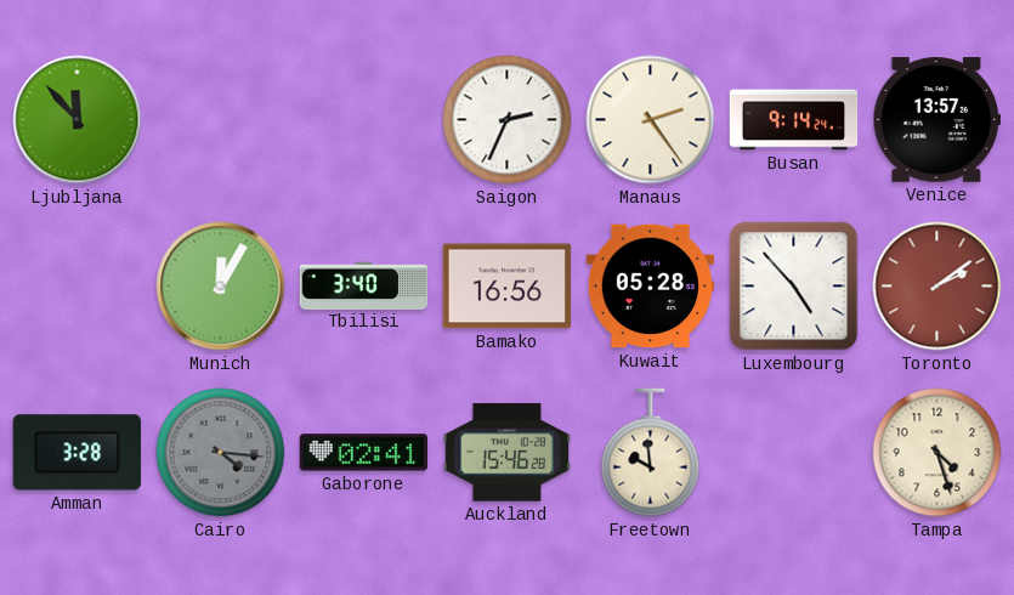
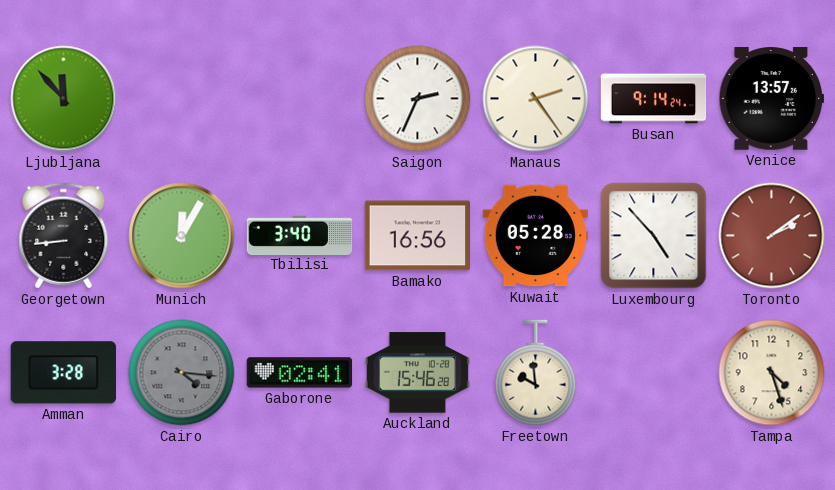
Georgetown: none -> 8:44 (64, 236)
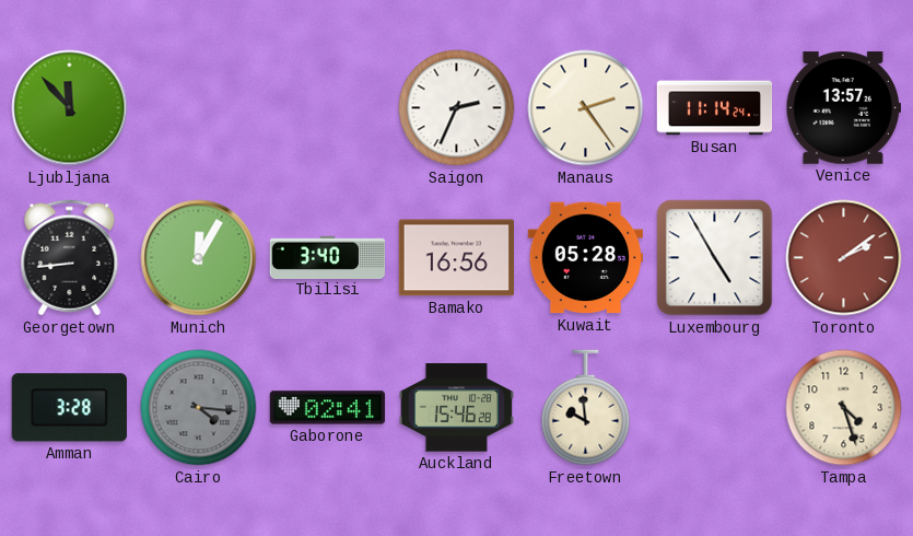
Busan: 9:14 -> 11:14 (715, 108)
Luxembourg: 4:53 -> 4:55 (715, 258)
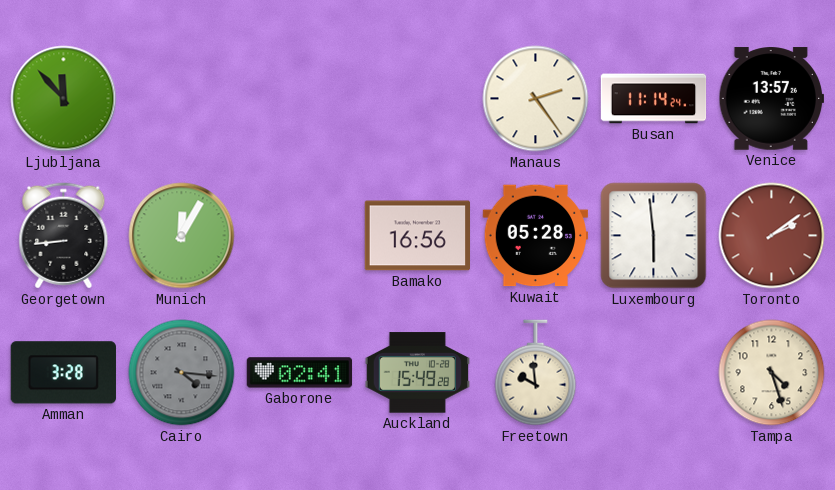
Saigon: 2:34 -> none (457, 108)
Tbilisi: 3:40 -> none (328, 257)
Luxembourg: 4:55 -> 5:59 (654, 236)
Auckland: 15:46 -> 15:49 (417, 373)
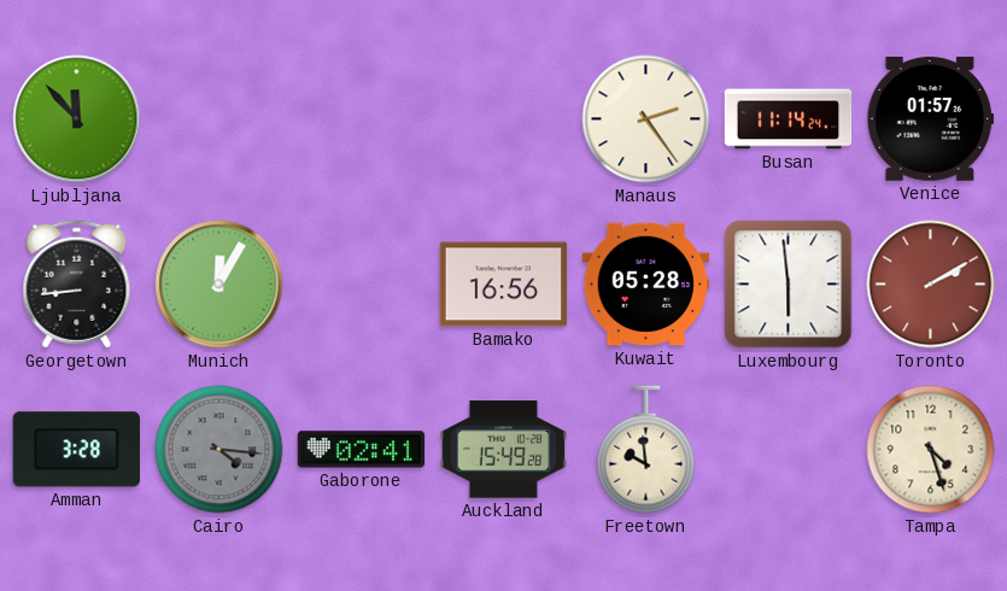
Venice: 13:57 -> 01:57 (931, 119)
Toronto: 2:09 -> 2:10 (931, 285)
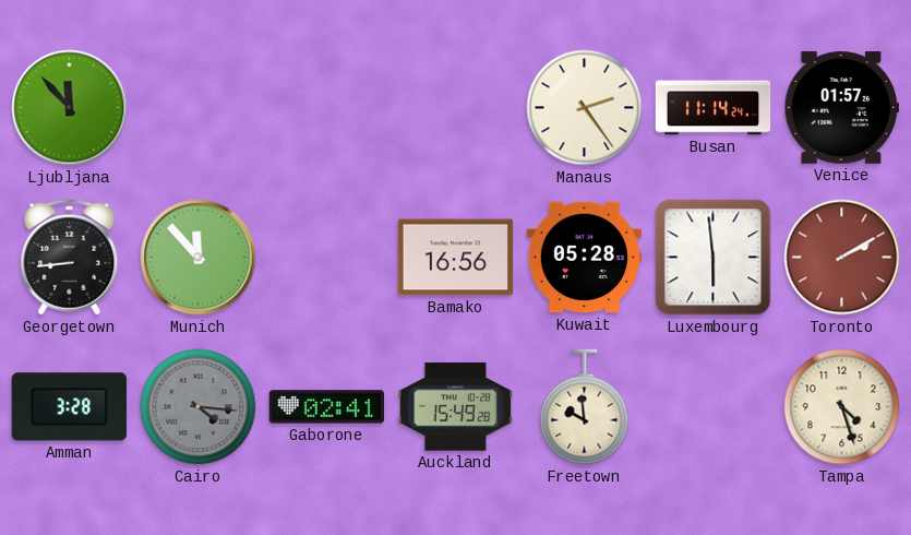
Munich: 12:05 -> 11:53 (199, 258)
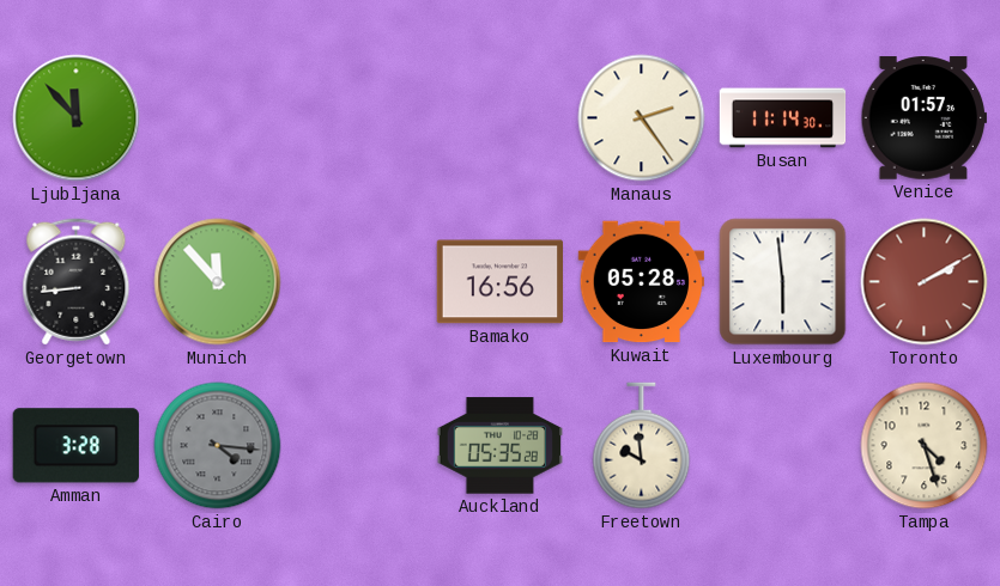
Busan: 11:14:24 -> 11:14:30 (783, 118)
Gaborone: 02:41 -> none (327, 407)
Auckland: 15:49 -> 05:35 (499, 446)
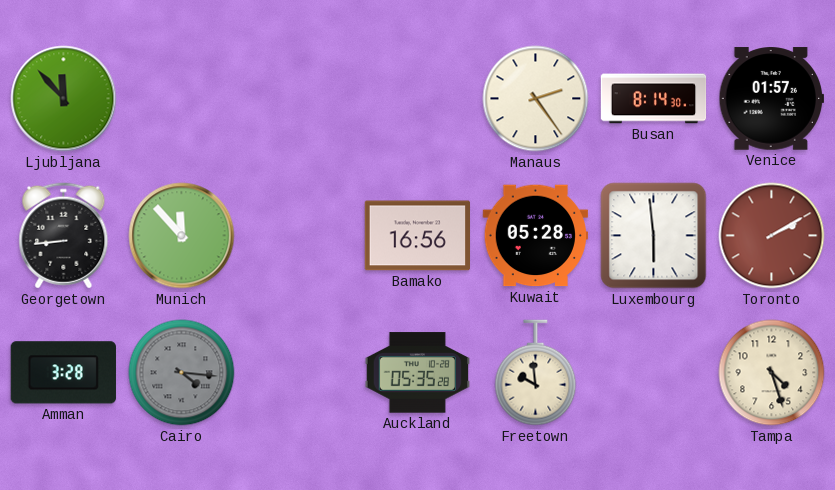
Busan: 11:14 -> 8:14 (654, 99)
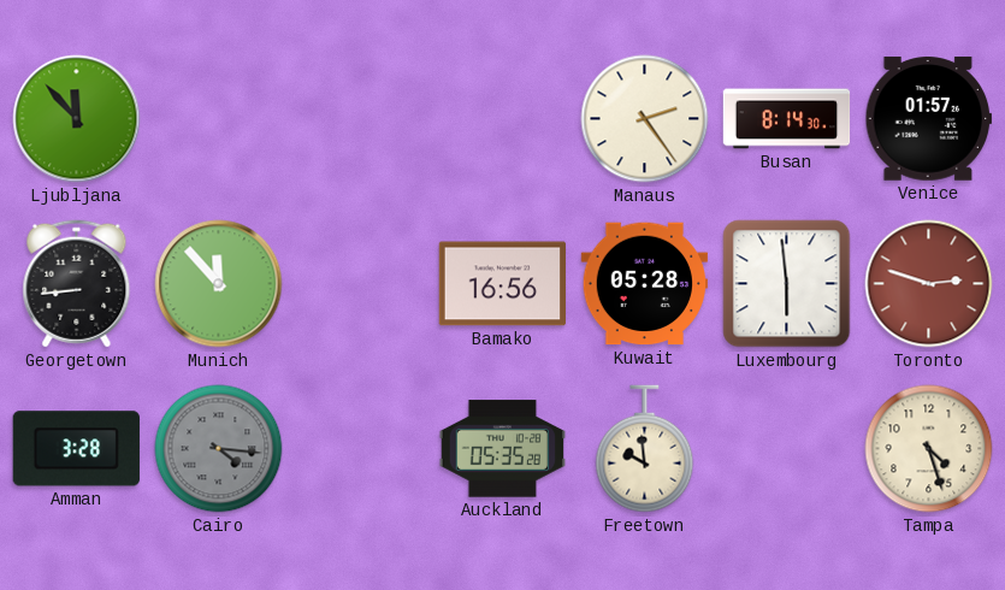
Toronto: 2:10 -> 2:48 (929, 284)
